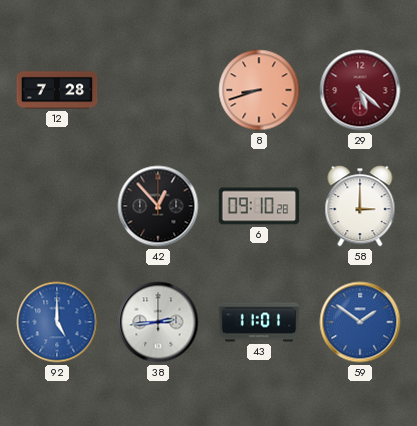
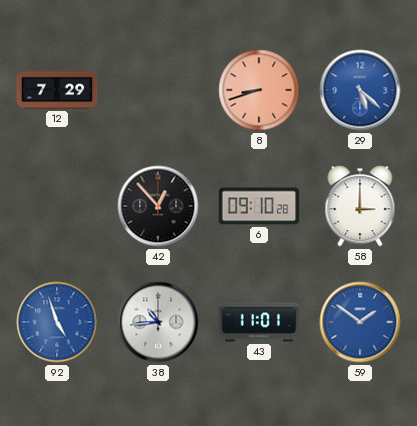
12: 7:28 -> 7:29 (57, 90)
29 dial: burgundy -> blue (360, 90)
92: 5:00 -> 4:57 (57, 322)
38: 2:44 -> 10:44 (158, 322)
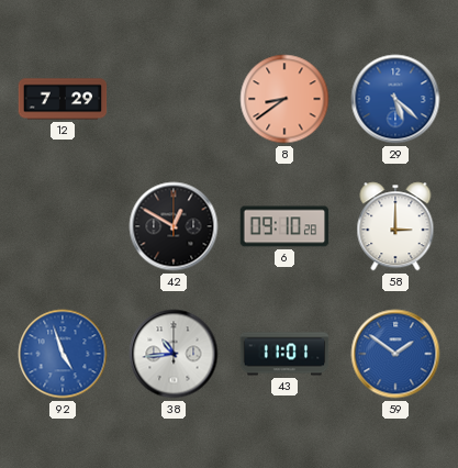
8: 8:42 -> 8:39 (284, 99)
42: 12:53 -> 12:50 (174, 226)
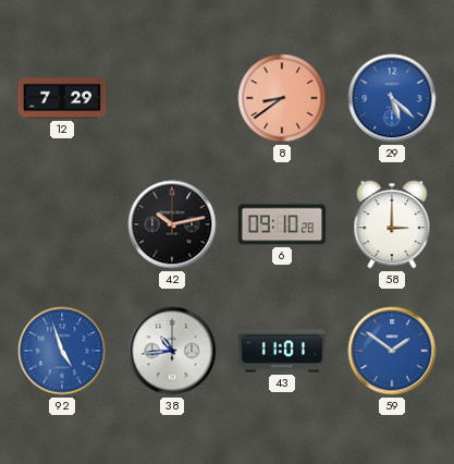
42: 12:50 -> 10:13 (172, 224)
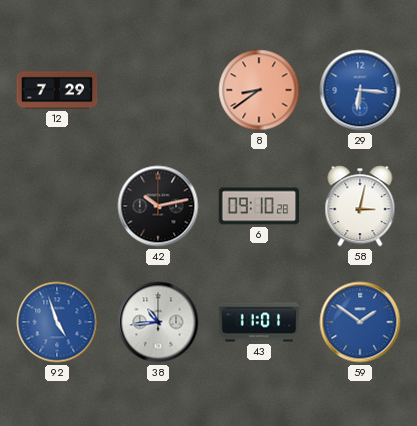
29: 5:22 -> 6:16 (360, 90)
58: 3:00 -> 3:02 (360, 206)
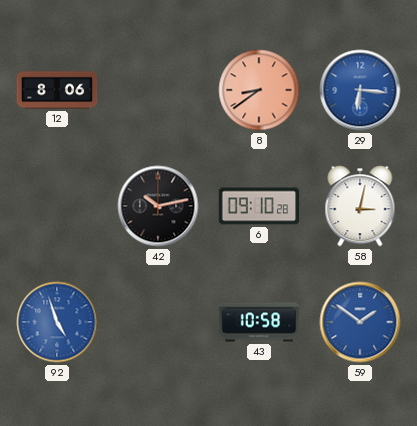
12: 7:29 -> 8:06 (57, 90)
38: 10:44 -> none (158, 322)
43: 11:01 -> 10:58 (259, 322)
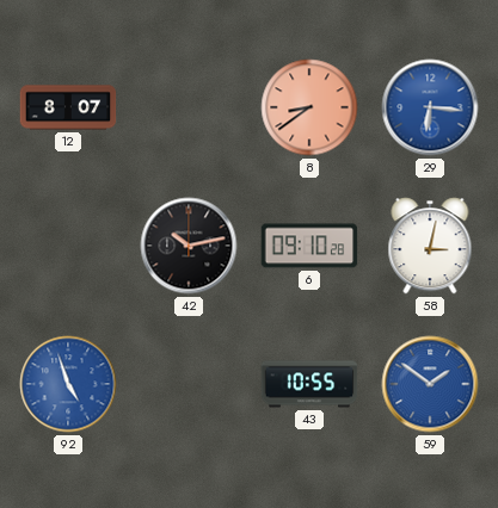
12: 8:06 -> 8:07 (68, 107)
43: 10:58 -> 10:55 (309, 384)
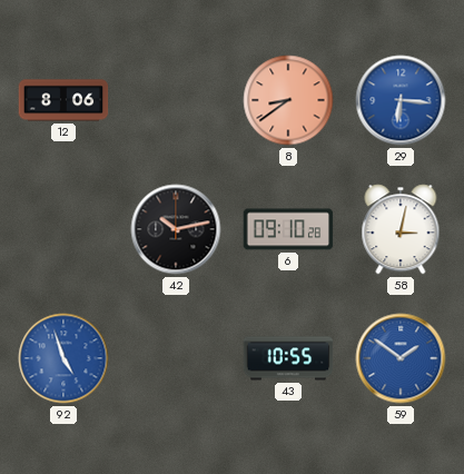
12: 8:07 -> 8:06 (63, 100)
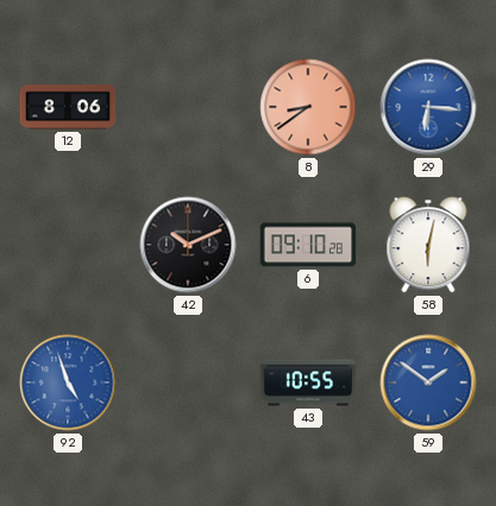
42: 10:13 -> 10:11 (188, 245)
58: 3:02 -> 6:02 (428, 245)
